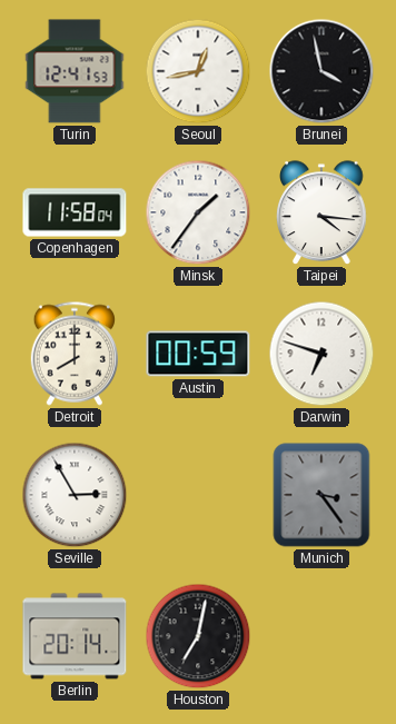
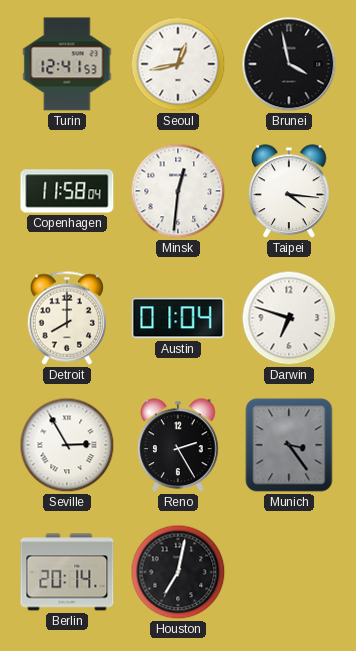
Minsk: 1:36 -> 12:31 (178, 191)
Austin: 00:59 -> 01:04 (178, 318)
Reno: none -> 2:25 (179, 446)
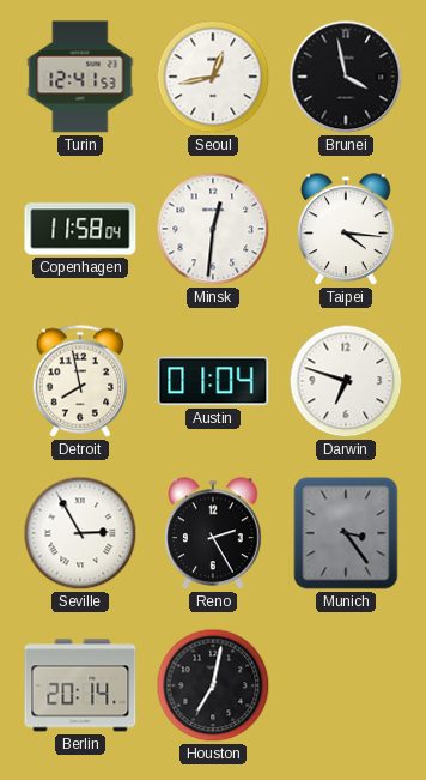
Detroit: 8:00 -> 7:58 (80, 381)
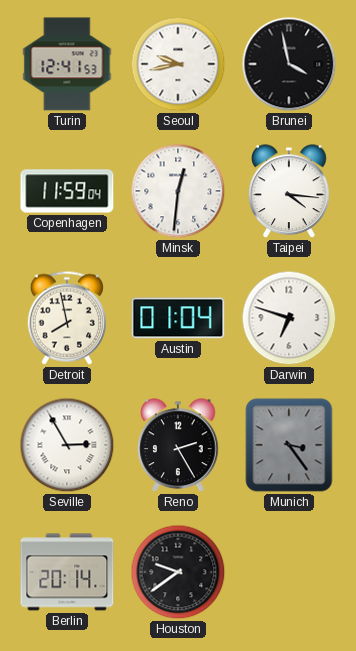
Seoul: 12:43 -> 9:43 (178, 64)
Copenhagen: 11:58 -> 11:59 (67, 191)
Houston: 7:02 -> 9:39 (178, 572)
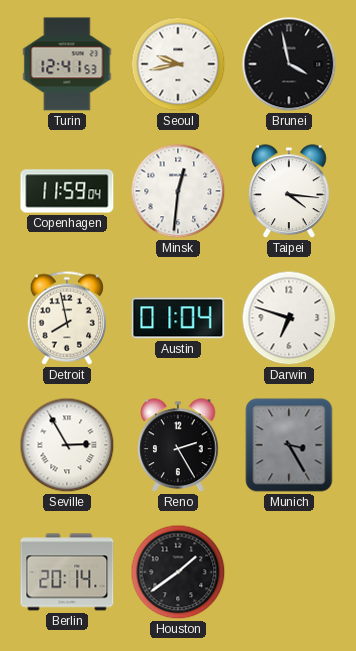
Munich: 3:24 -> 3:25 (289, 445)
Houston: 9:39 -> 1:39 (178, 572)
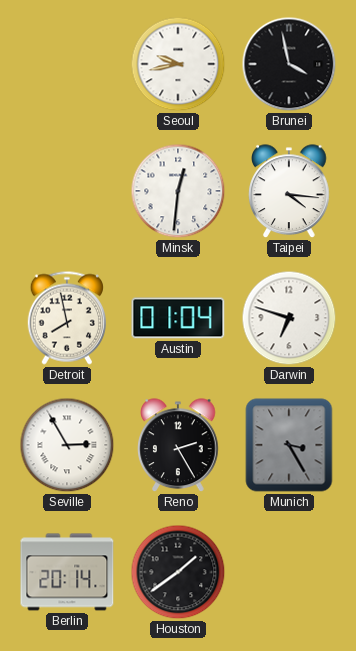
Turin: 12:41 -> none (67, 64)
Copenhagen: 11:59 -> none (67, 191)
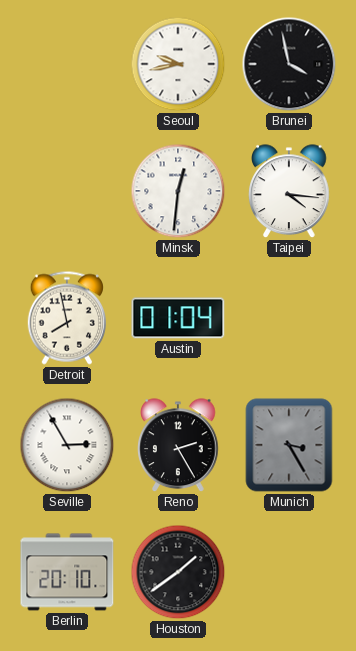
Darwin: 6:48 -> none (289, 318)
Berlin: 20:14 -> 20:10 (67, 572)
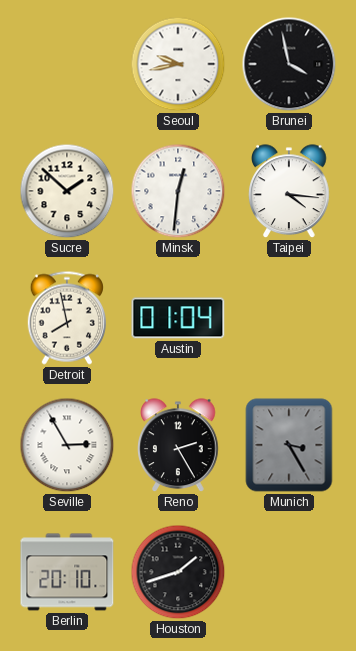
Sucre: none -> 1:52 (67, 191)
Houston: 1:39 -> 1:42 (178, 572)
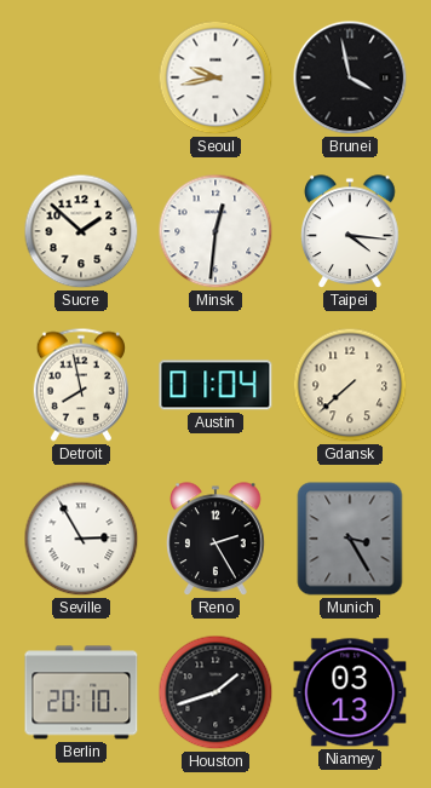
Gdansk: none -> 7:38 (350, 385)
Niamey: none -> 03:13 (350, 692)
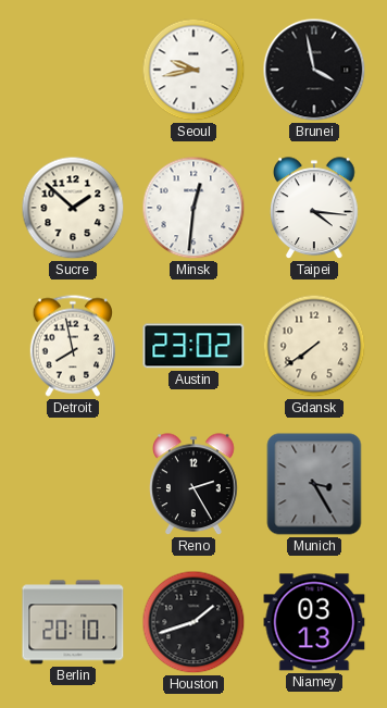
Austin: 01:04 -> 23:02 (193, 346)
Gdansk: 7:38 -> 7:39 (314, 346)
Seville: 2:55 -> none (81, 539)
